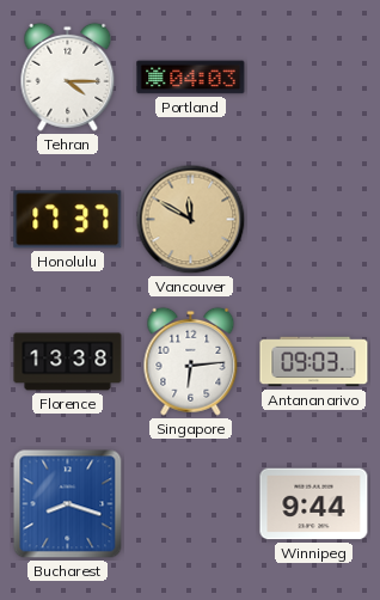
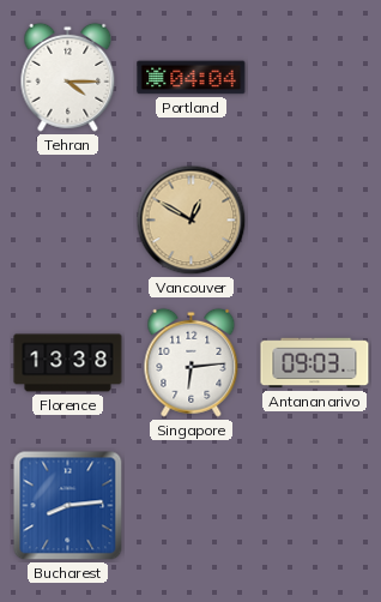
Portland: 04:03 -> 04:04 (192, 78)
Honolulu: 17:37 -> none (68, 220)
Vancouver: 11:50 -> 12:50 (192, 221)
Bucharest: 8:18 -> 8:14 (68, 506)
Winnipeg: 9:44 -> none (314, 504)
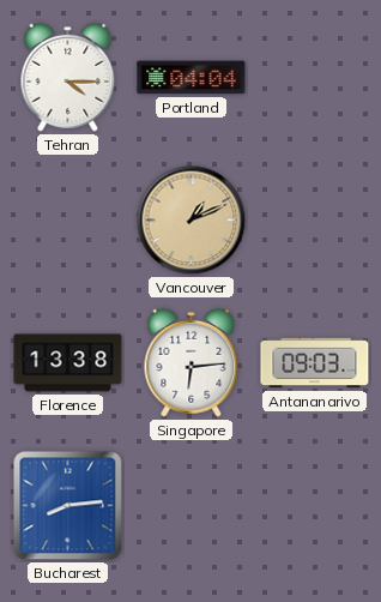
Vancouver: 12:50 -> 1:11 (192, 221)
